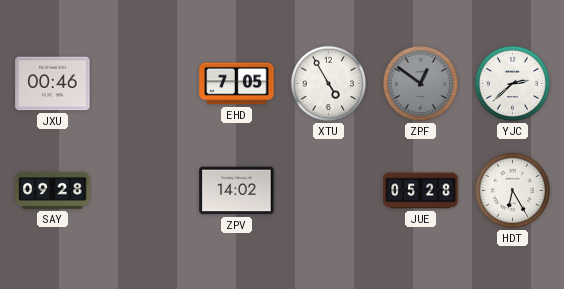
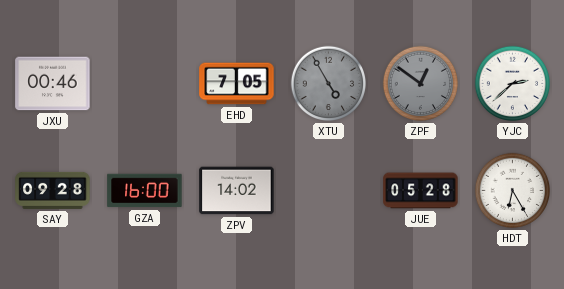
XTU dial: white -> grey (329, 84)
GZA: none -> 16:00 (145, 191)
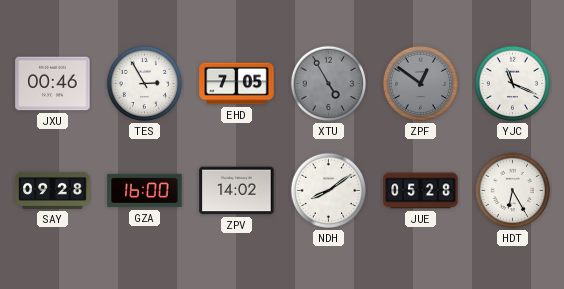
TES: none -> 2:55 (145, 84)
YJC: 2:38 -> 11:19 (513, 84)
NDH: none -> 8:09 (329, 191)
